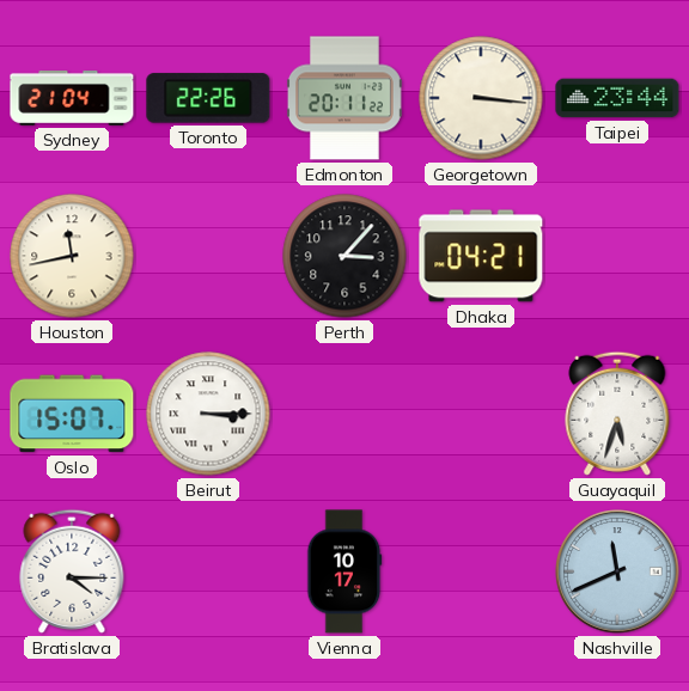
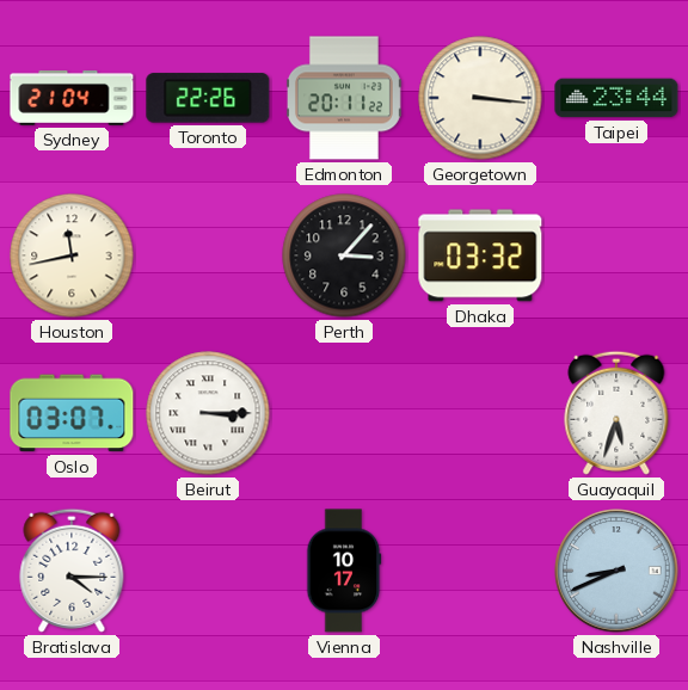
Dhaka: 04:21 -> 03:32 (480, 255)
Oslo: 15:07 -> 03:07 (72, 413)
Nashville: 11:41 -> 8:41 (616, 571)
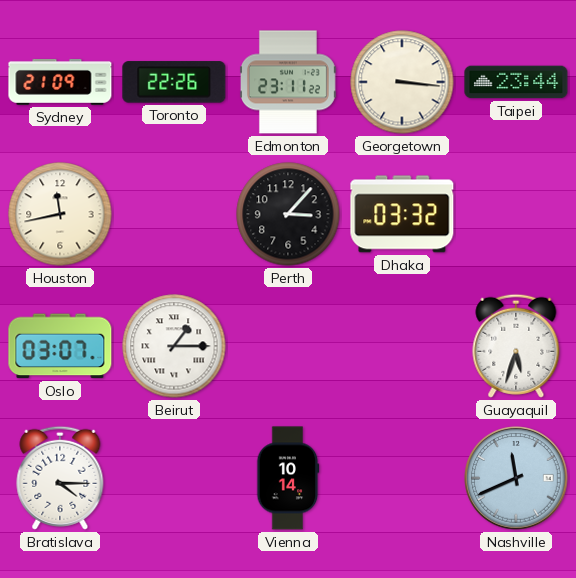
Sydney: 21:04 -> 21:09 (60, 82)
Edmonton: 20:11 -> 23:11 (288, 82)
Beirut: 3:15 -> 1:15 (174, 346)
Vienna: 10:17 -> 10:14 (288, 478)
Nashville: 8:41 -> 11:41 (516, 478)
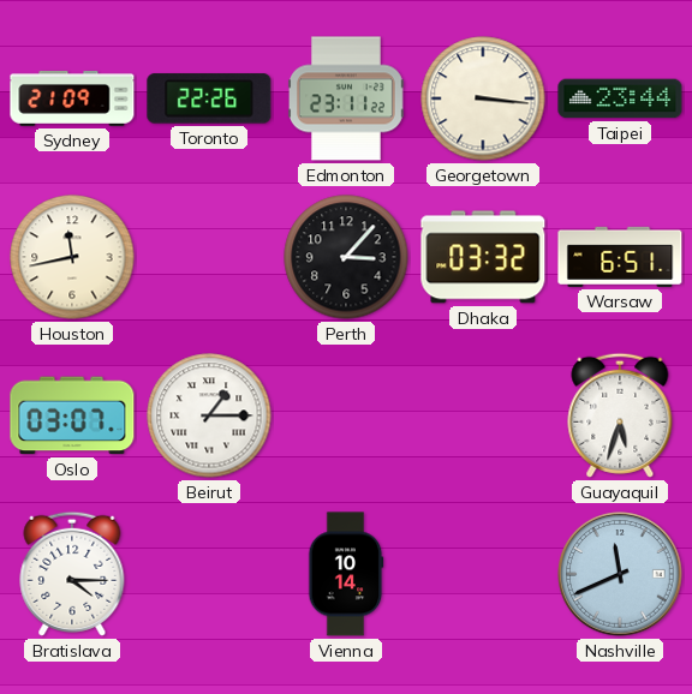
Warsaw: none -> 6:51 (620, 257)
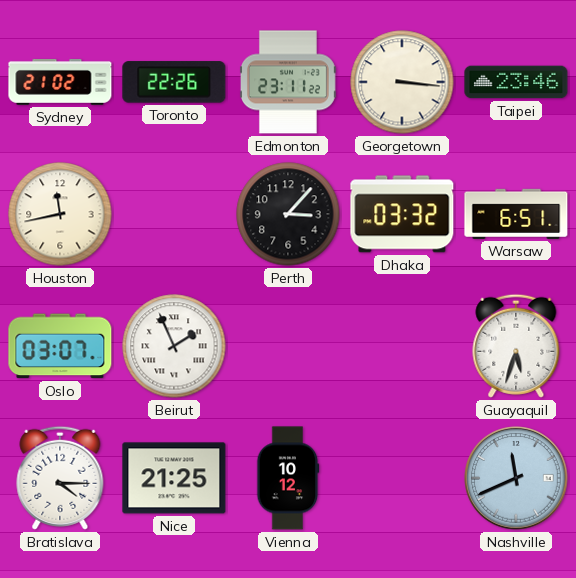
Sydney: 21:09 -> 21:02 (60, 82)
Taipei: 23:44 -> 23:46 (516, 82)
Beirut: 1:15 -> 1:56 (174, 346)
Nice: none -> 21:25 (174, 478)
Vienna: 10:14 -> 10:12 (288, 478)
